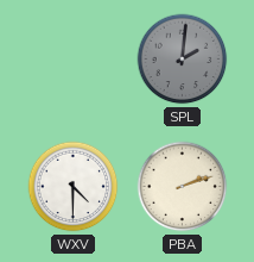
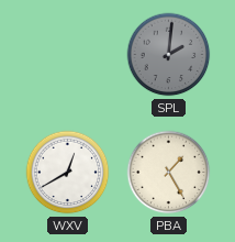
WXV: 4:30 -> 12:40 (68, 173)
PBA: 2:12 -> 1:25 (169, 173)
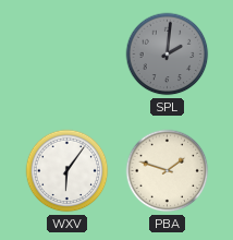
WXV: 12:40 -> 6:06 (68, 171)
PBA: 1:25 -> 1:48 (168, 171)
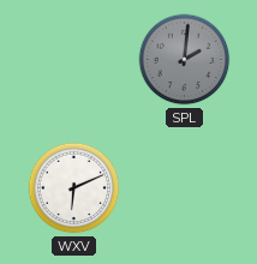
WXV: 6:06 -> 6:11 (74, 188)
PBA: 1:48 -> none (168, 171)
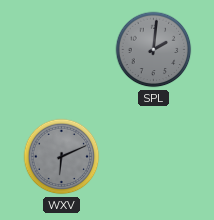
WXV dial: white -> grey (62, 157)
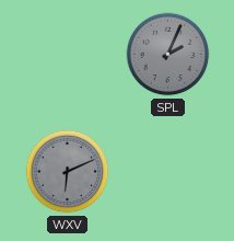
SPL: 2:01 -> 2:04 (168, 55)
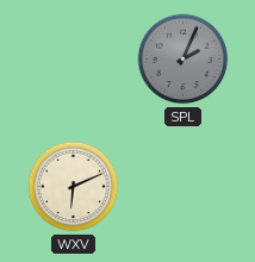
WXV dial: grey -> cream (74, 187)
